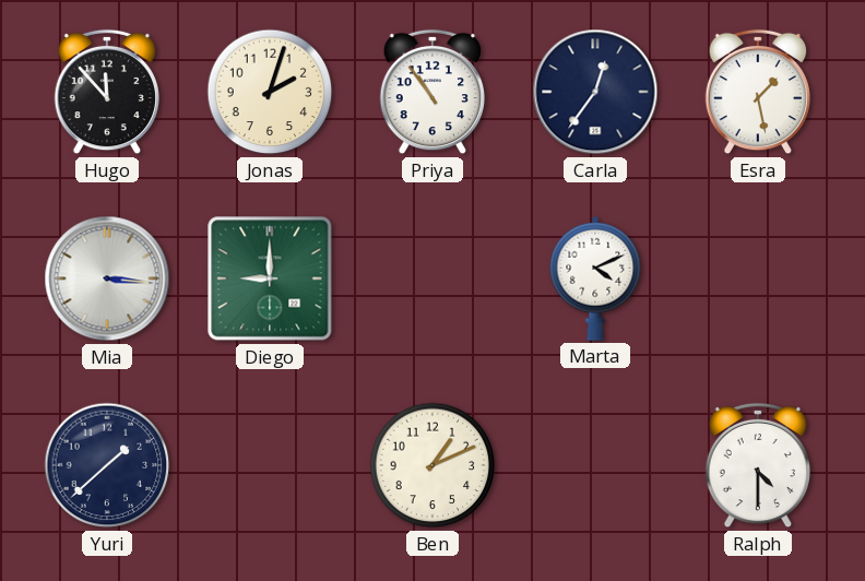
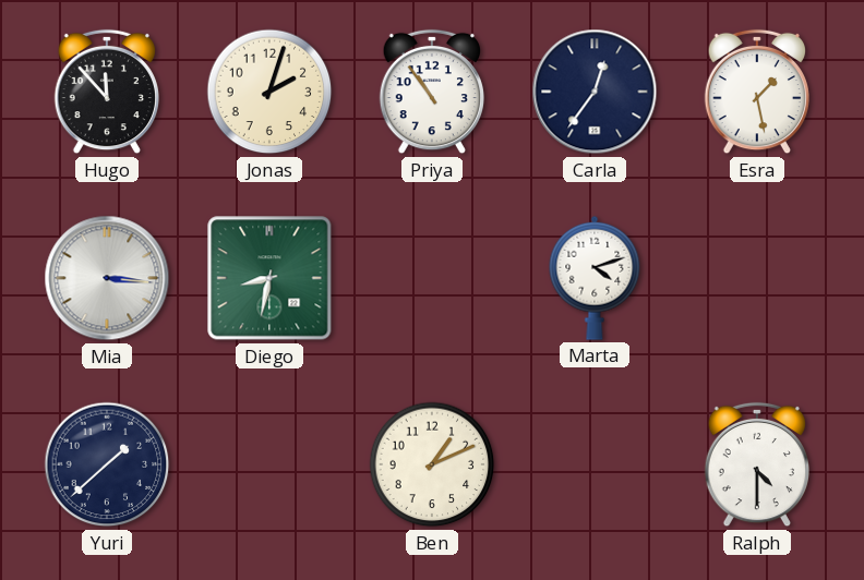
Diego: 9:00 -> 8:32 (269, 278)
Marta: 4:11 -> 4:12 (595, 278)
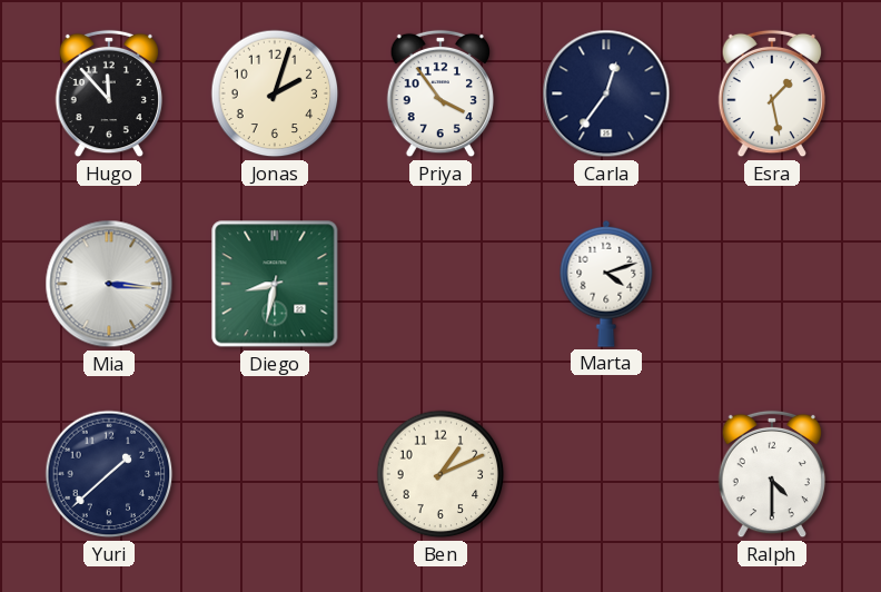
Priya: 10:54 -> 3:54 (441, 93)
